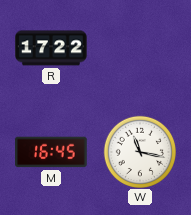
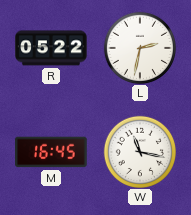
R: 17:22 -> 05:22 (51, 48)
L: none -> 2:32 (139, 47)
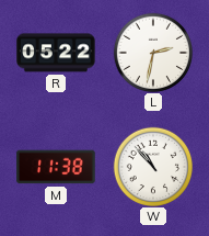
M: 16:45 -> 11:38 (56, 167)
W: 11:17 -> 10:53 (152, 166)
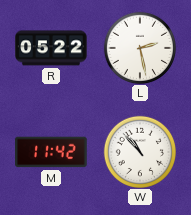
L: 2:32 -> 2:28 (139, 47)
M: 11:38 -> 11:42 (51, 152)
